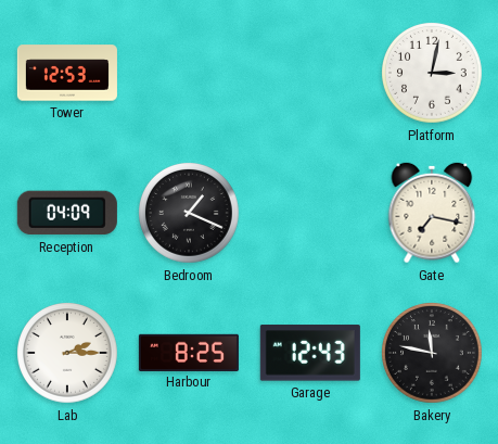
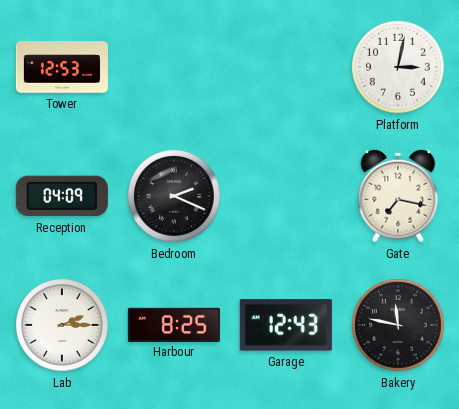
Bedroom: 1:19 -> 2:19 (175, 197)
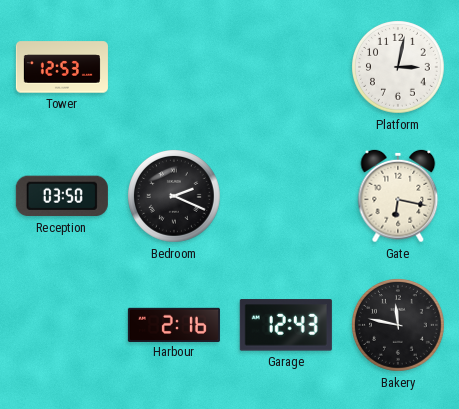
Reception: 04:09 -> 03:50 (62, 196)
Gate: 7:17 -> 6:17 (398, 196)
Lab: 2:15 -> none (63, 326)
Harbour: 8:25 -> 2:16 (174, 324)
